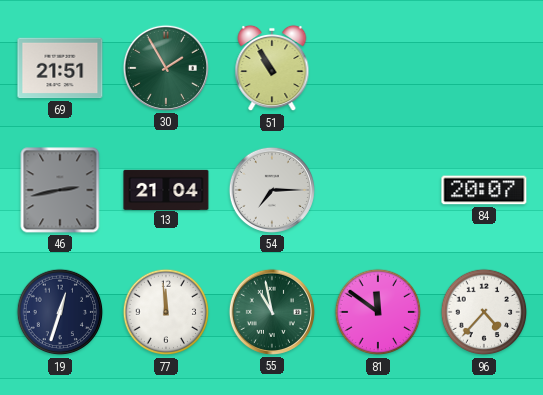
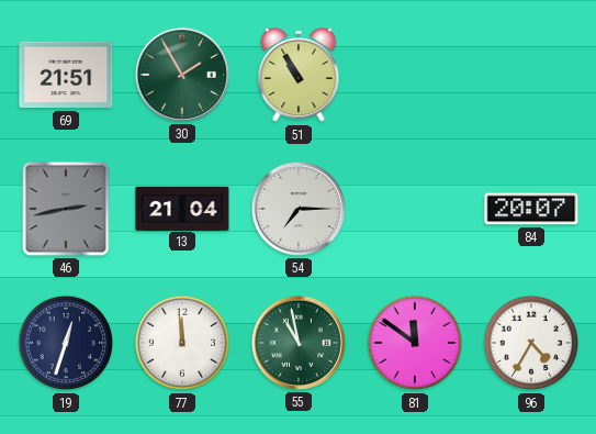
96: 4:37 -> 4:35 (531, 343)
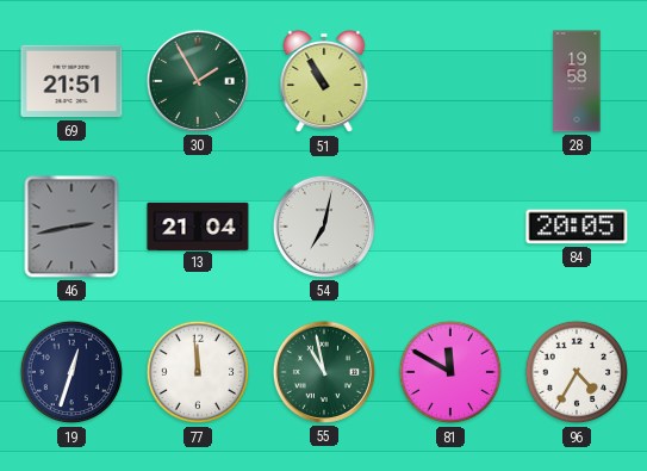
28: none -> 19:58 (577, 81)
54: 7:15 -> 7:02 (324, 227)
84: 20:07 -> 20:05 (577, 227)
81: 11:51 -> 11:50 (450, 372)
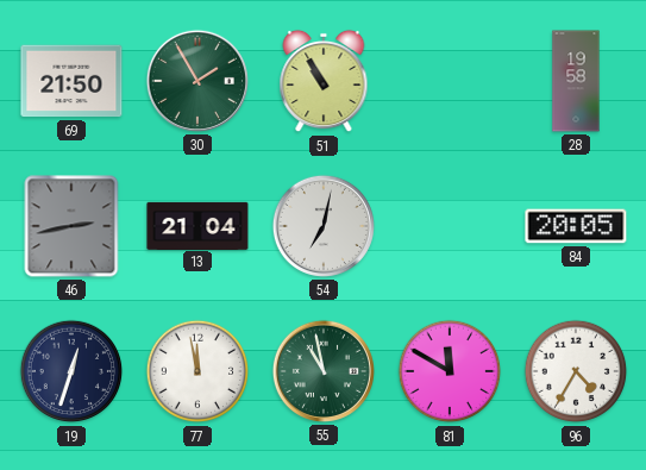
69: 21:51 -> 21:50 (71, 81)
77: 11:59 -> 11:58 (197, 371)
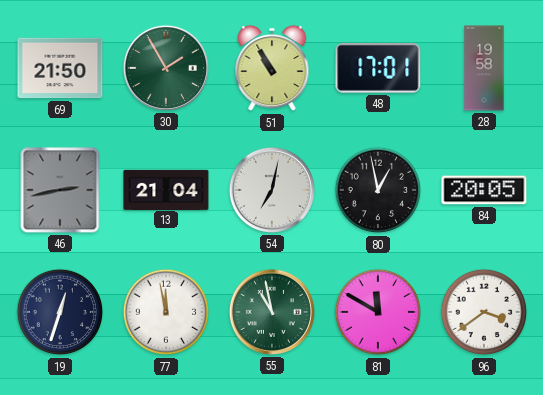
48: none -> 17:01 (378, 68)
80: none -> 12:58 (378, 190)
96: 4:35 -> 3:39 (484, 312)
